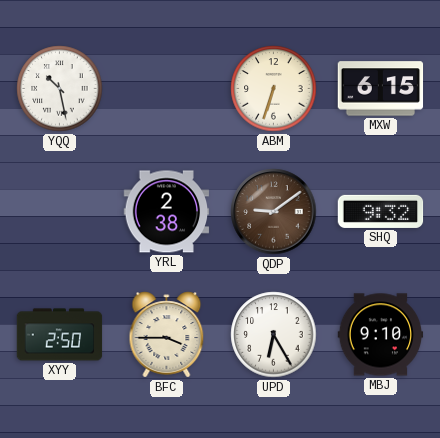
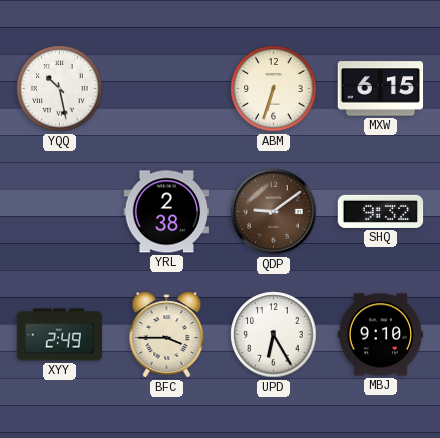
XYY: 2:50 -> 2:49 (60, 335)
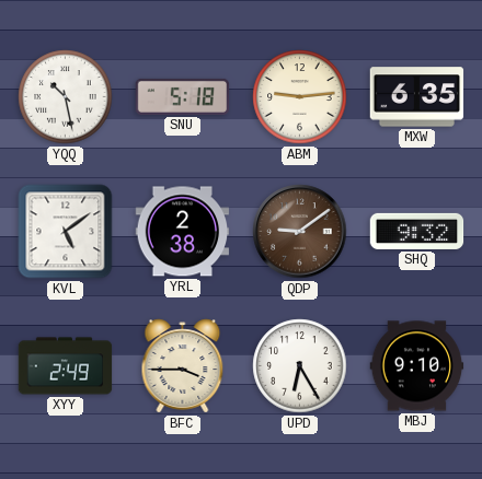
SNU: none -> 5:18 (183, 96)
ABM: 6:33 -> 9:14 (300, 97)
MXW: 6:15 -> 6:35 (417, 97)
KVL: none -> 5:09 (66, 232)
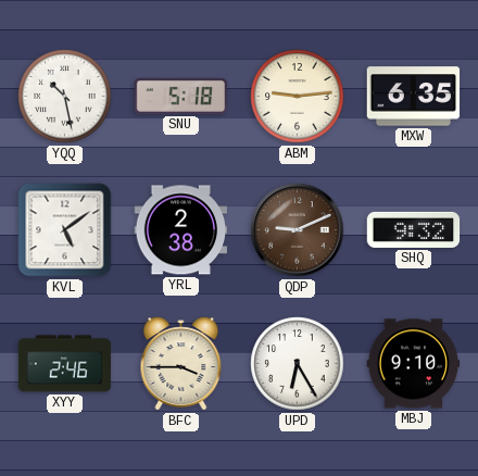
QDP: 9:09 -> 9:11 (298, 230)
XYY: 2:49 -> 2:46 (65, 364)
